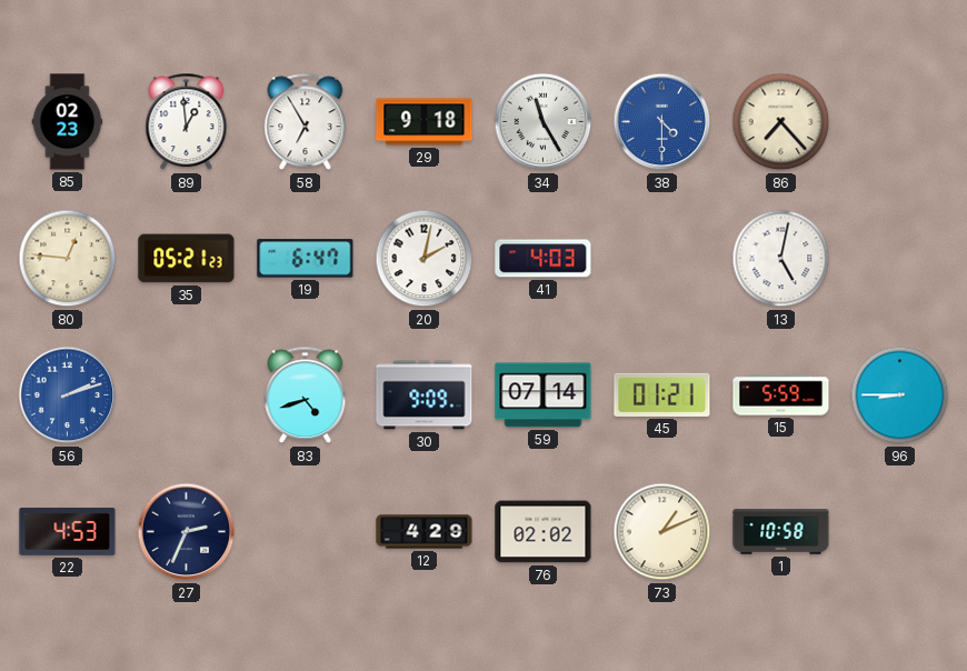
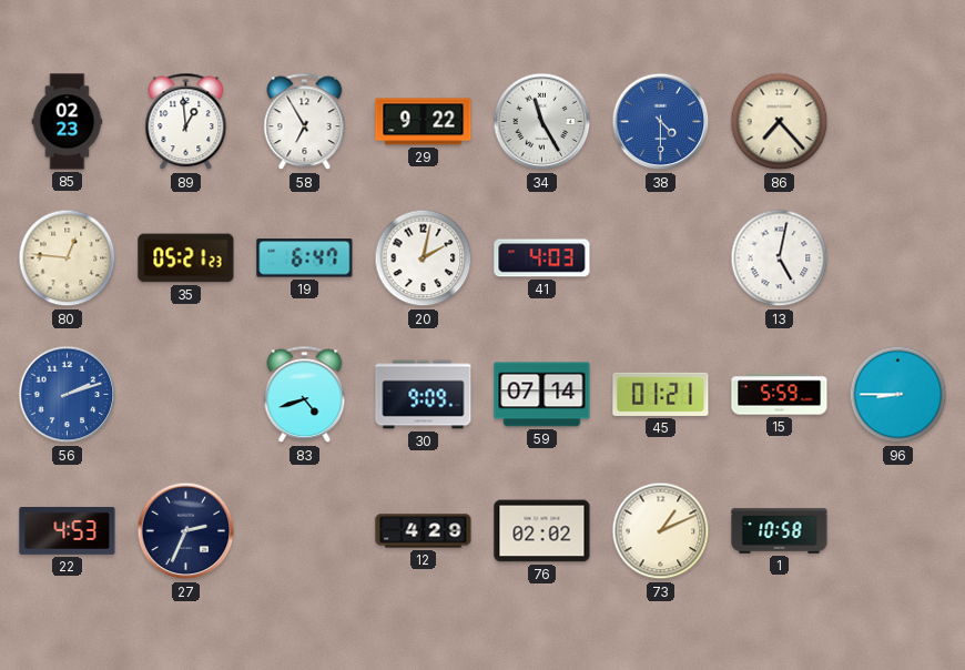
29: 9:18 -> 9:22 (424, 122)
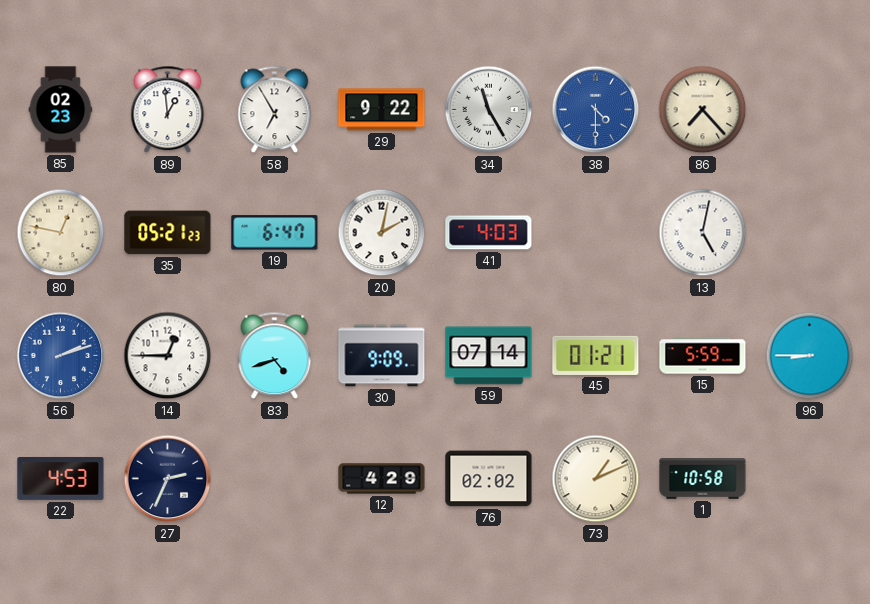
80: 12:46 -> 12:47 (61, 233)
14: none -> 12:45 (168, 356)
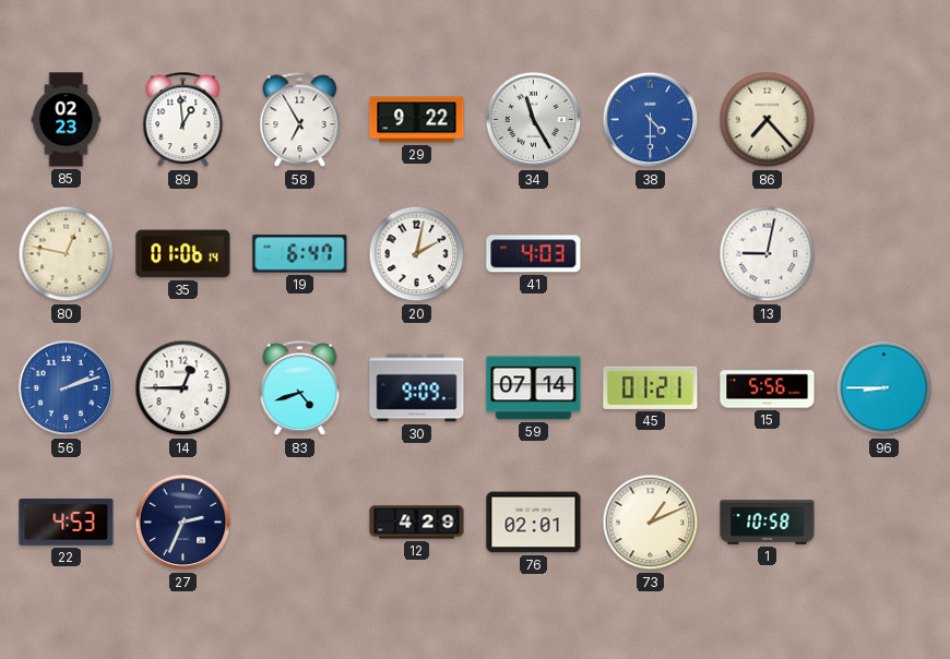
35: 05:21 -> 01:06 (183, 254)
13: 5:02 -> 9:02 (768, 254)
15: 5:59 -> 5:56 (768, 388)
76: 02:02 -> 02:01 (534, 523)
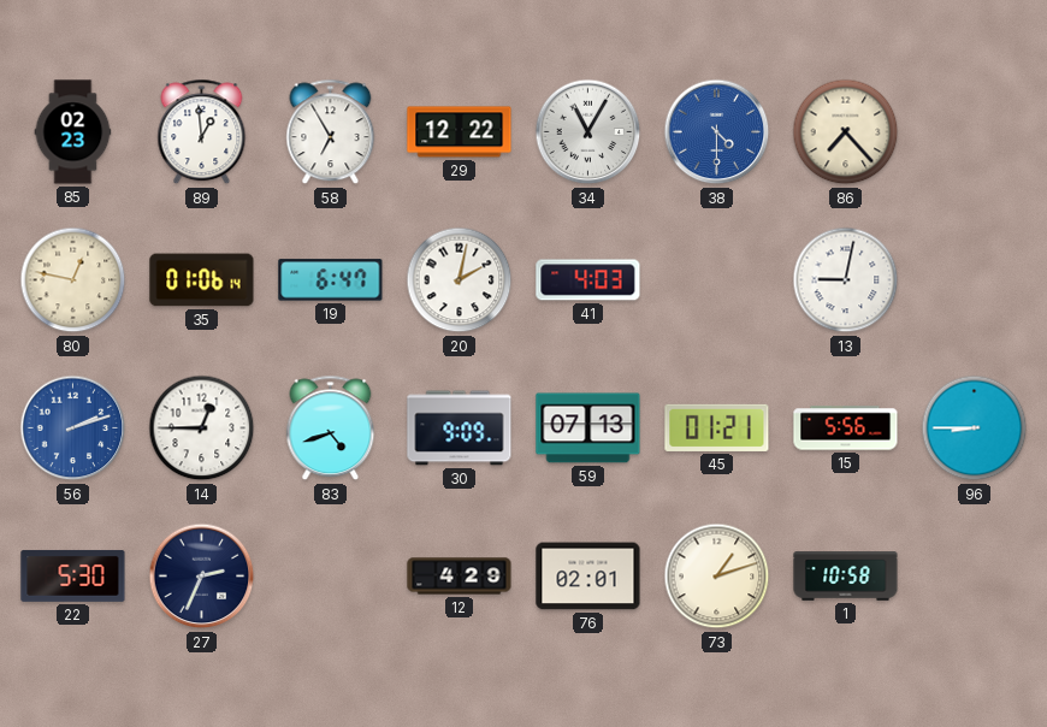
29: 9:22 -> 12:22 (460, 132)
34: 11:25 -> 11:05 (588, 132)
59: 07:14 -> 07:13 (588, 428)
22: 4:53 -> 5:30 (73, 575)
73: 1:11 -> 1:12 (717, 577)
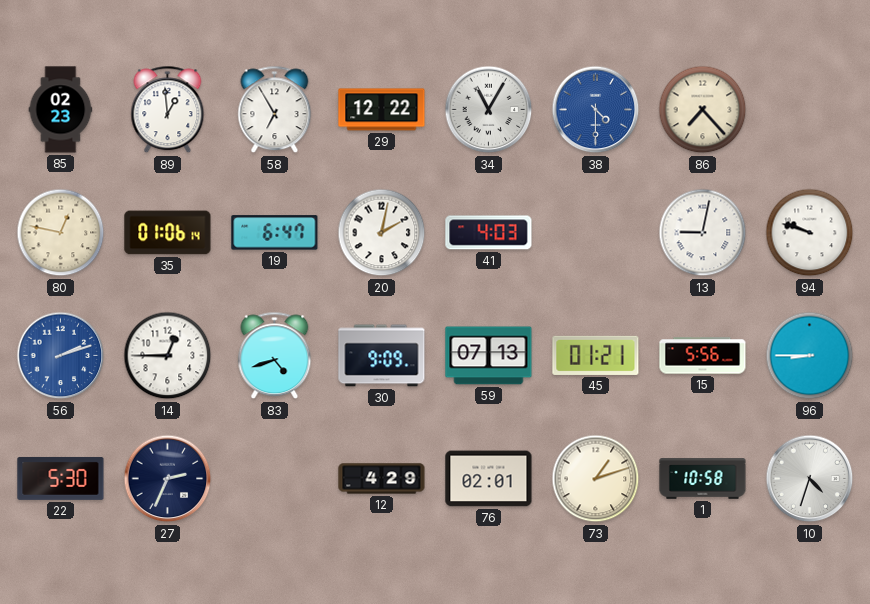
94: none -> 9:48 (810, 233)
10: none -> 4:33 (810, 479)
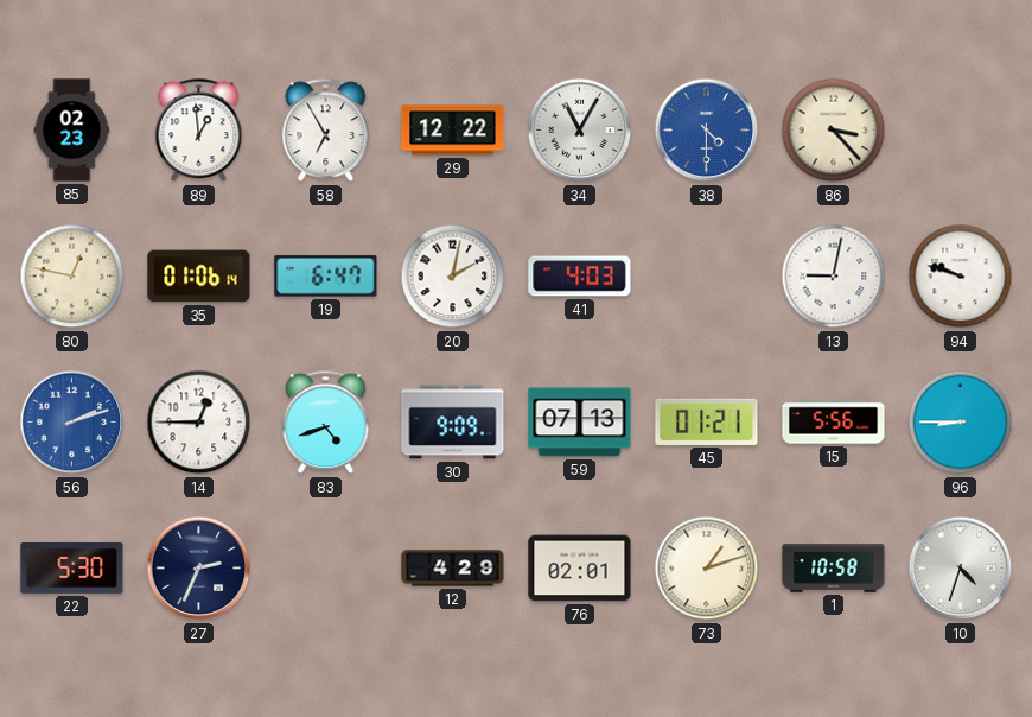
86: 7:23 -> 3:23 (834, 131)
